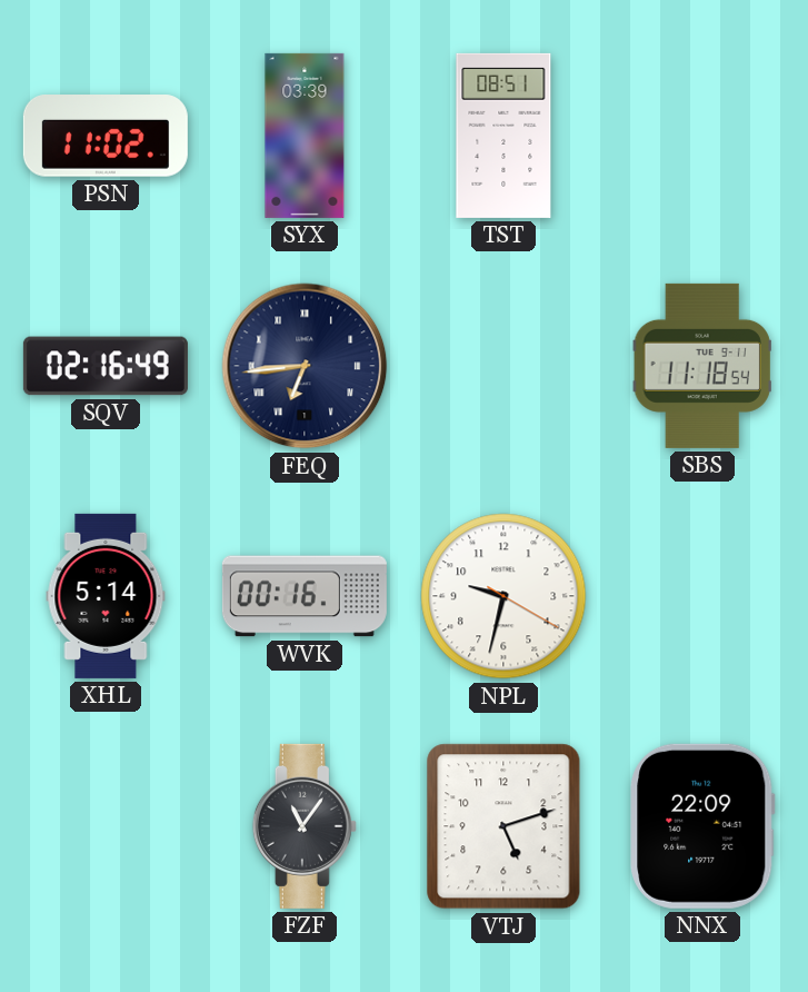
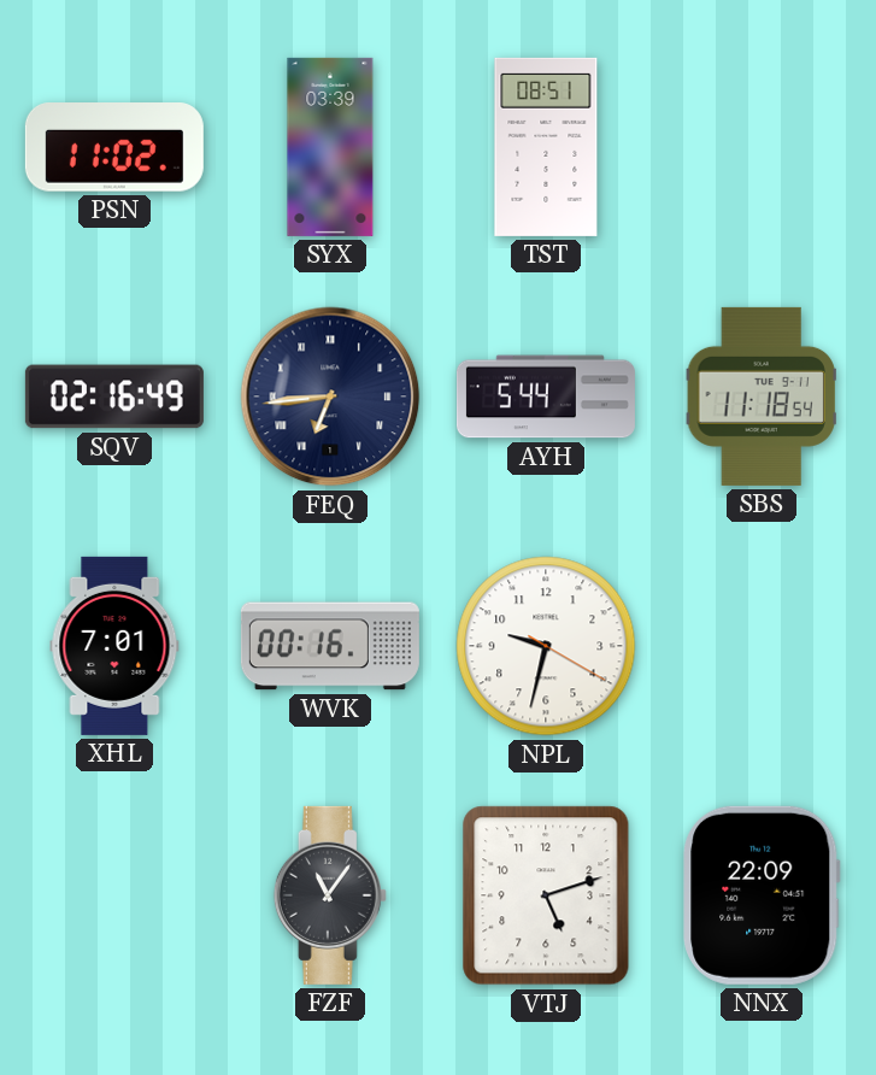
AYH: none -> 5:44 (546, 396)
XHL: 5:14 -> 7:01 (114, 646)
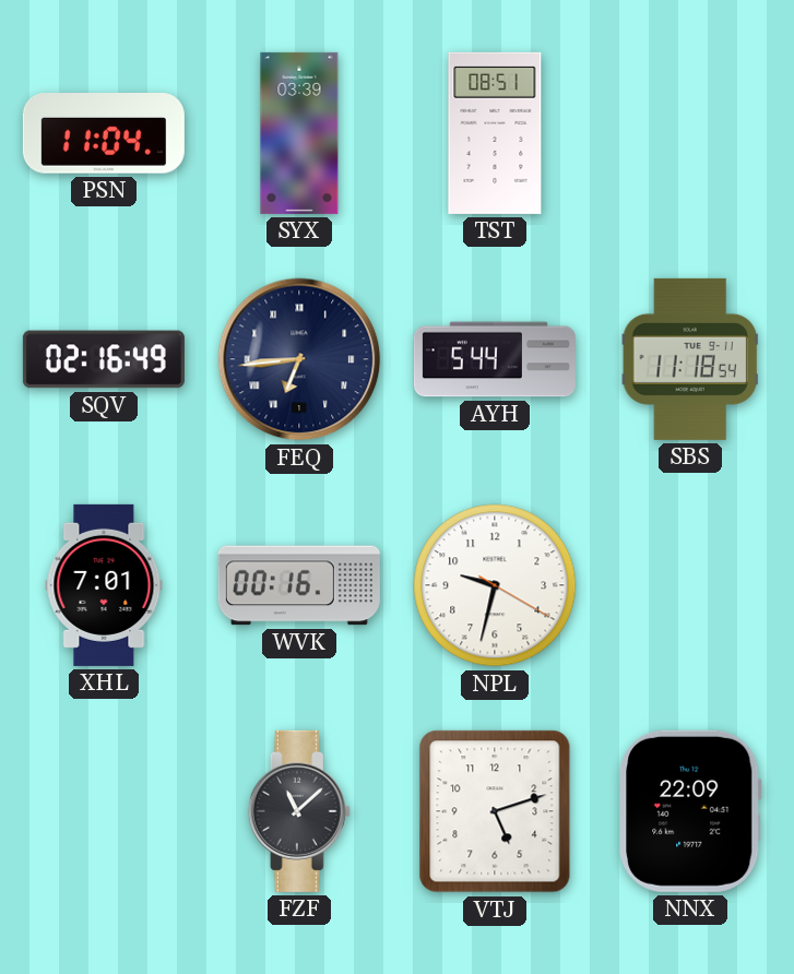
PSN: 11:02 -> 11:04 (104, 134)
FZF: 11:06 -> 11:08 (299, 811)
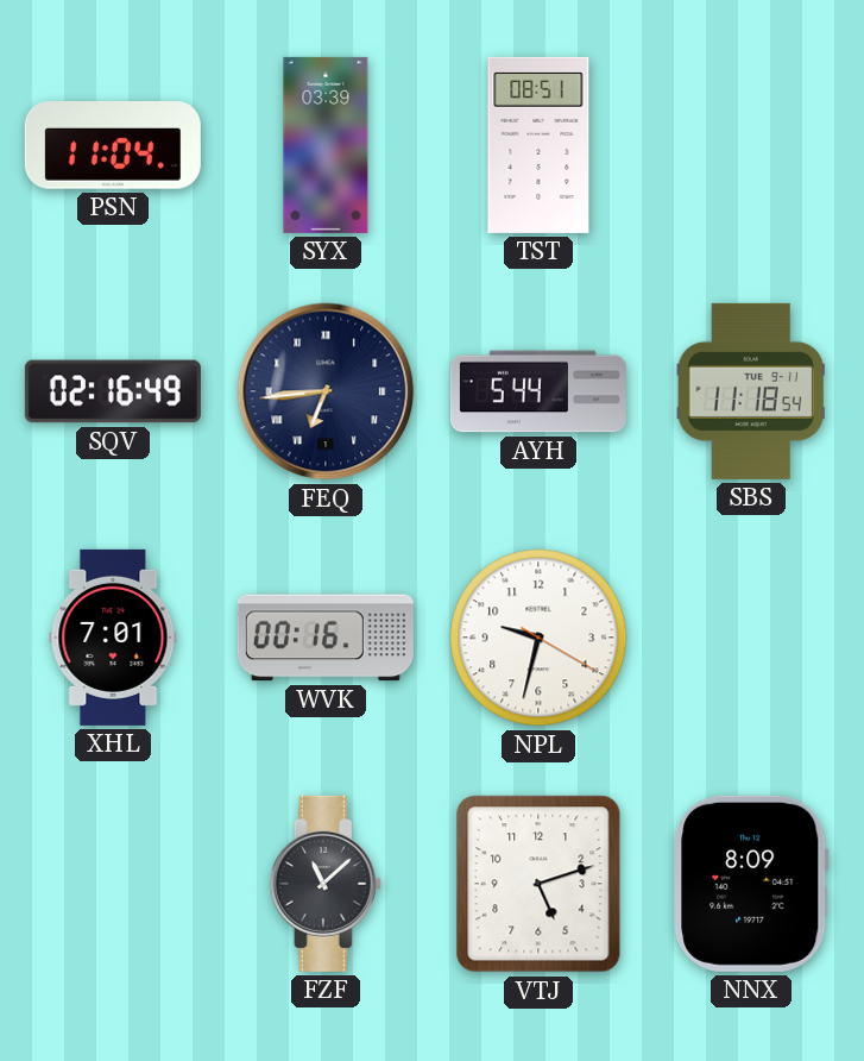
NNX: 22:09 -> 8:09 (751, 884)
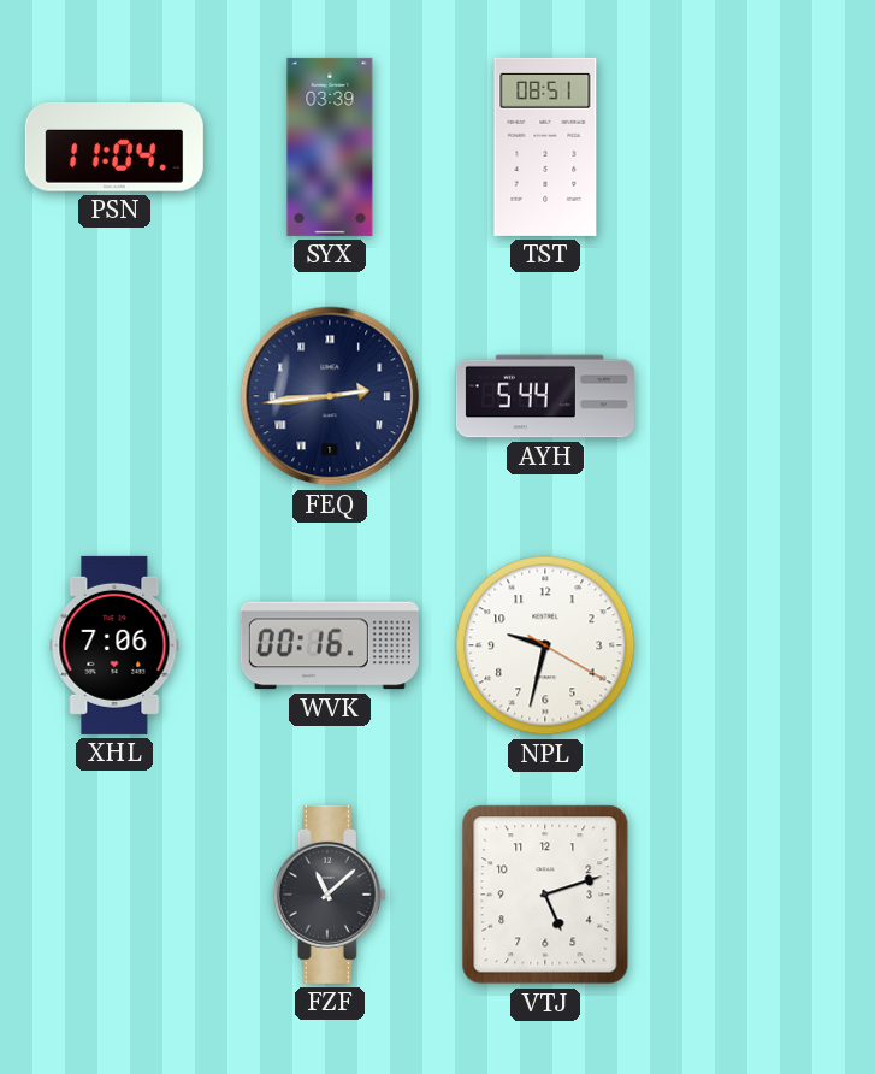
SQV: 02:16 -> none (113, 391)
FEQ: 6:44 -> 2:44 (330, 396)
SBS: 11:18 -> none (751, 391)
XHL: 7:01 -> 7:06 (114, 645)
NNX: 8:09 -> none (751, 884)
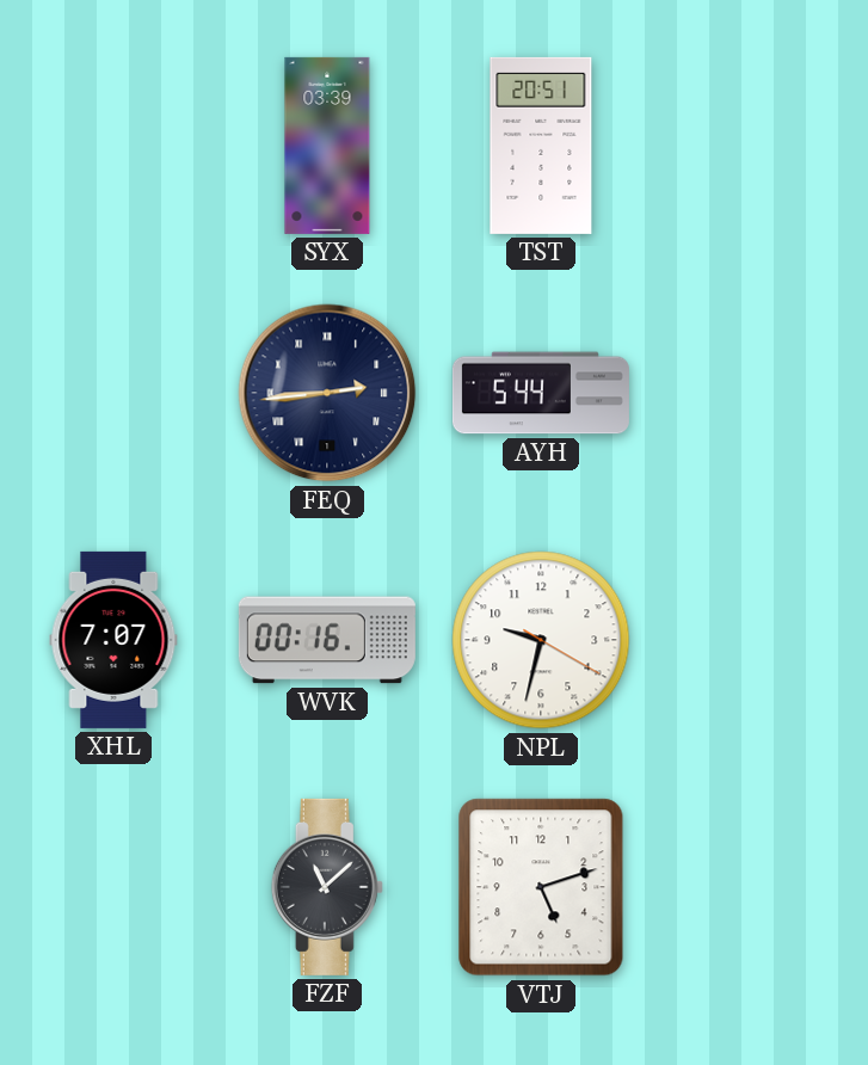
PSN: 11:04 -> none (114, 148)
TST: 08:51 -> 20:51 (541, 146)
XHL: 7:06 -> 7:07 (113, 640)
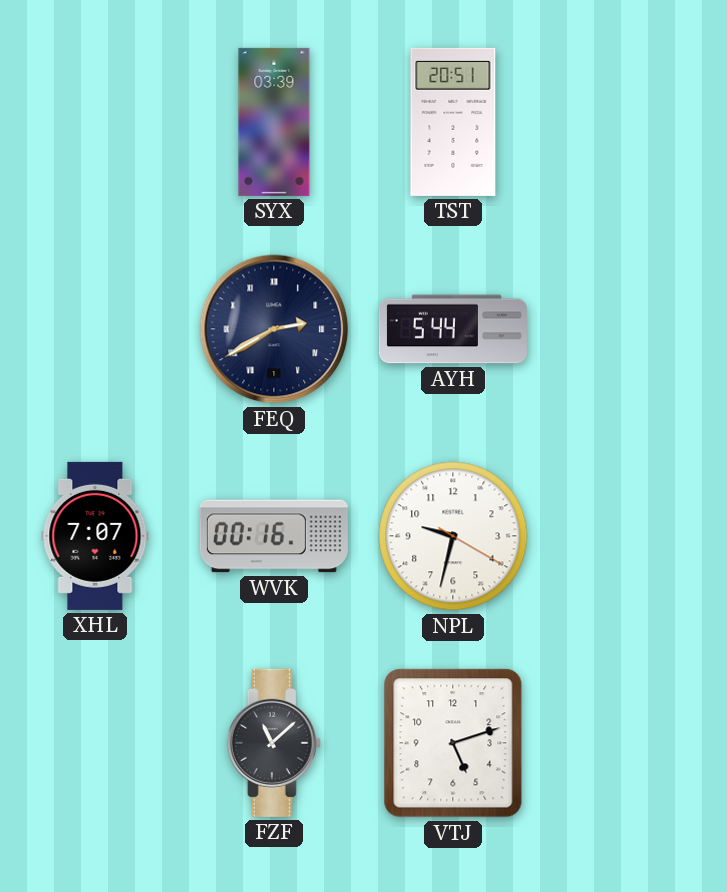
FEQ: 2:44 -> 2:40 (274, 329)
